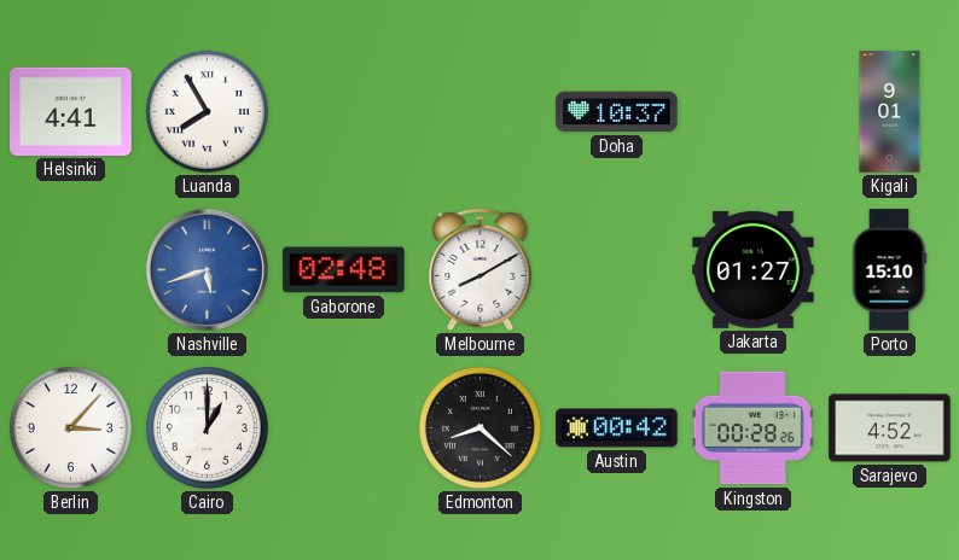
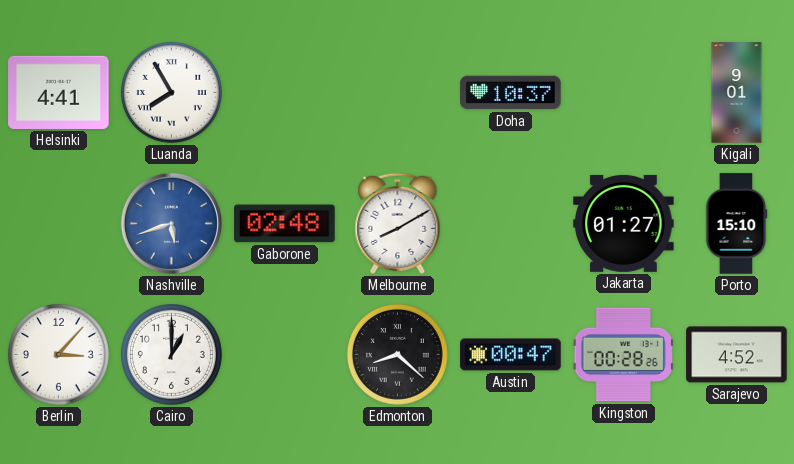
Austin: 00:42 -> 00:47 (511, 355)
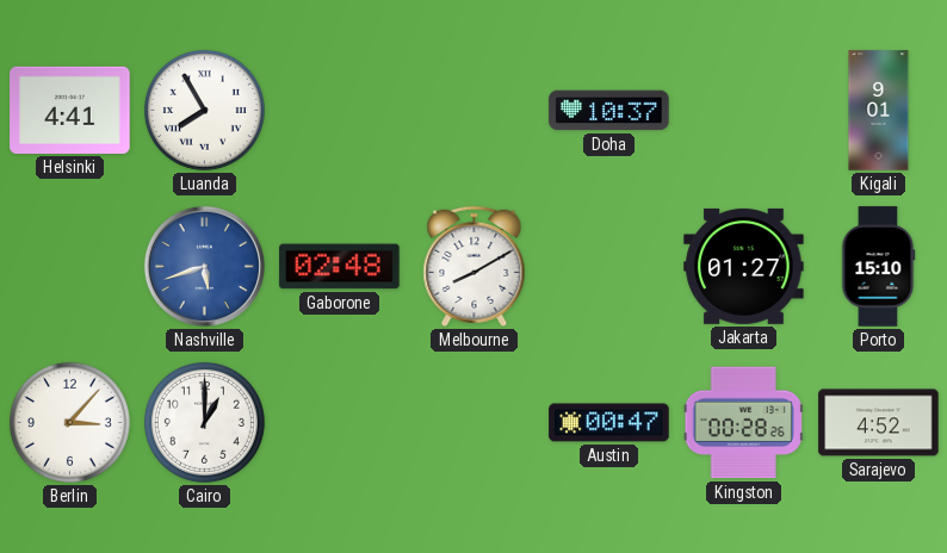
Edmonton: 8:22 -> none (397, 354)
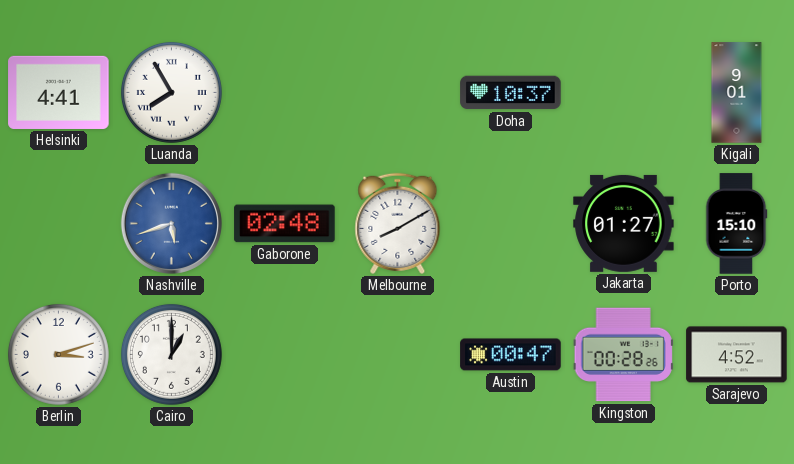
Berlin: 3:07 -> 3:12 (58, 354)
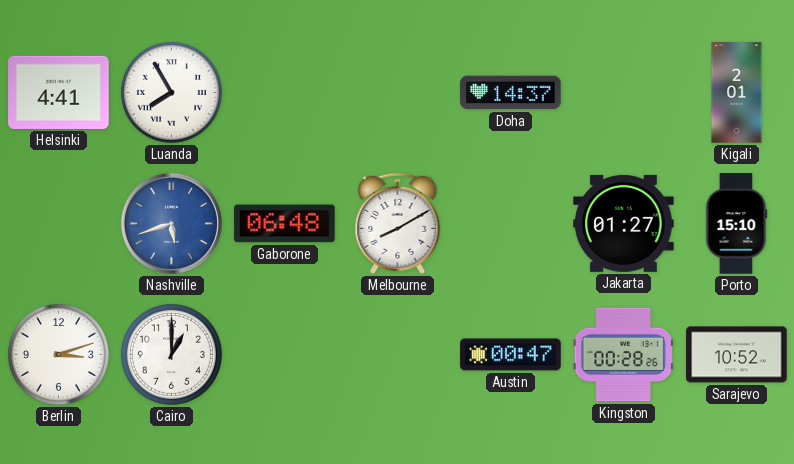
Doha: 10:37 -> 14:37 (511, 93)
Kigali: 9:01 -> 2:01 (737, 93)
Gaborone: 02:48 -> 06:48 (285, 224)
Sarajevo: 4:52 -> 10:52 (737, 355)
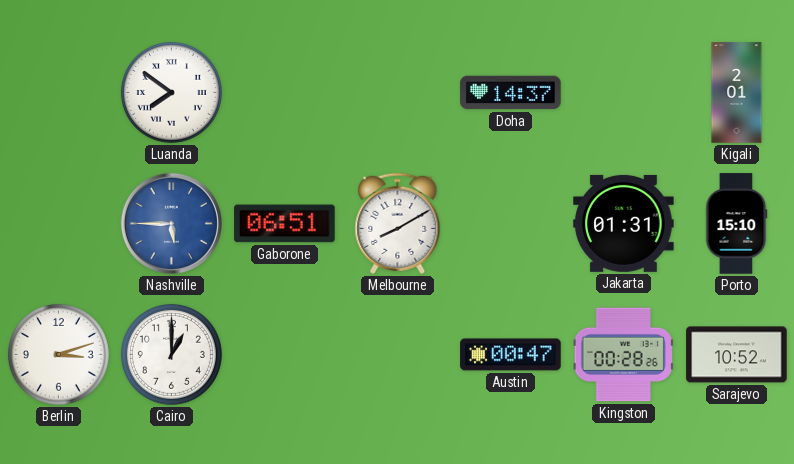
Helsinki: 4:41 -> none (59, 92)
Luanda: 7:55 -> 7:51 (171, 92)
Nashville: 5:42 -> 5:45 (171, 223)
Gaborone: 06:48 -> 06:51 (285, 224)
Jakarta: 01:27 -> 01:31 (624, 223)
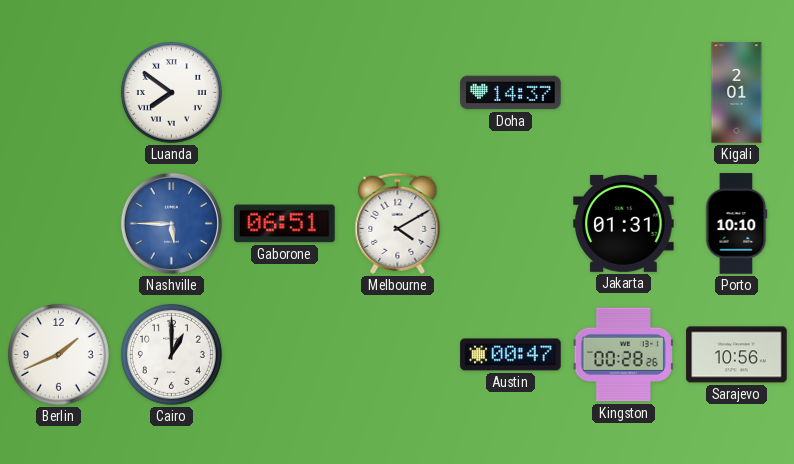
Melbourne: 8:10 -> 4:10 (398, 223)
Porto: 15:10 -> 10:10 (736, 224)
Berlin: 3:12 -> 1:41 (58, 354)
Sarajevo: 10:52 -> 10:56 (737, 355)
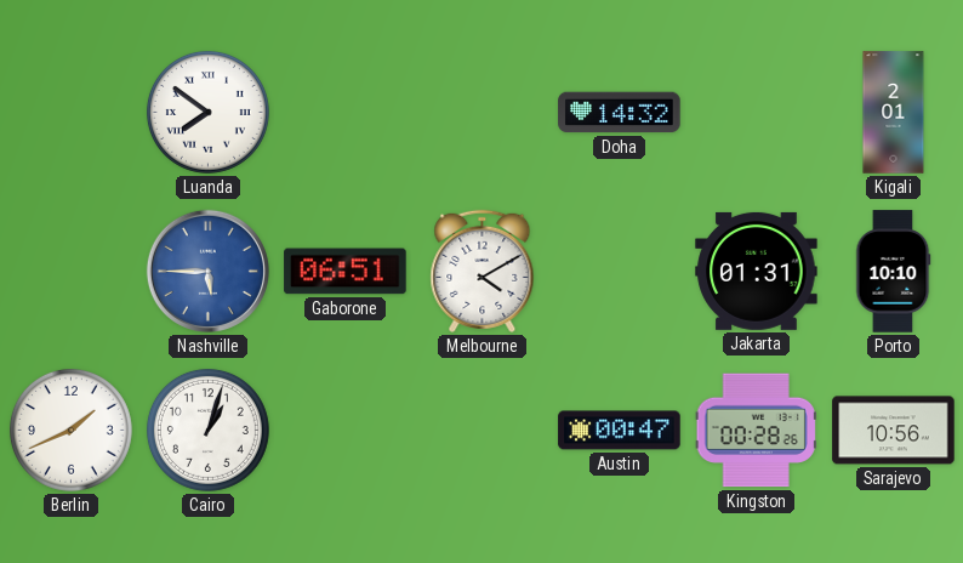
Doha: 14:37 -> 14:32 (620, 113)
Cairo: 1:00 -> 1:03 (207, 430)
